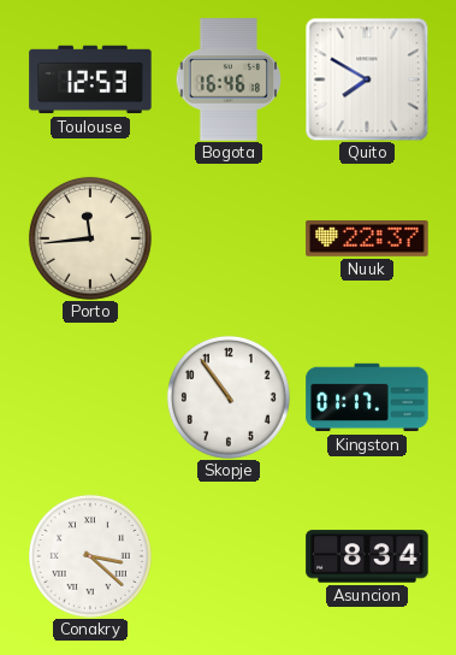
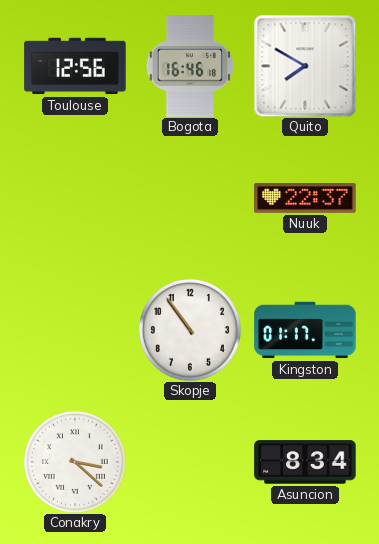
Toulouse: 12:53 -> 12:56 (75, 66)
Porto: 11:44 -> none (90, 238)
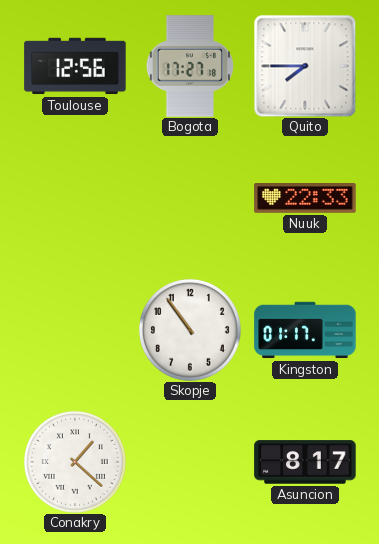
Bogota: 16:46 -> 17:27 (190, 66)
Quito: 7:50 -> 7:45 (305, 66)
Nuuk: 22:37 -> 22:33 (305, 199)
Conakry: 3:22 -> 1:22 (75, 462)
Asuncion: 8:34 -> 8:17 (305, 462)
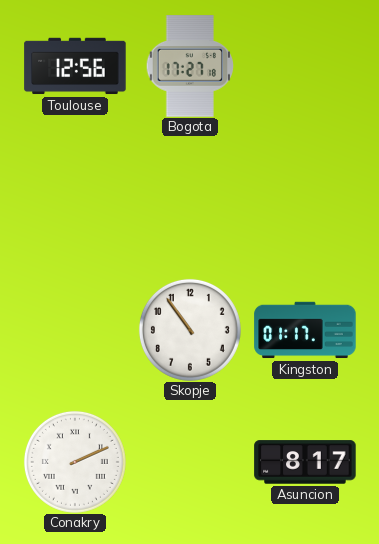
Quito: 7:45 -> none (305, 66)
Nuuk: 22:33 -> none (305, 199)
Conakry: 1:22 -> 2:11 (75, 462)
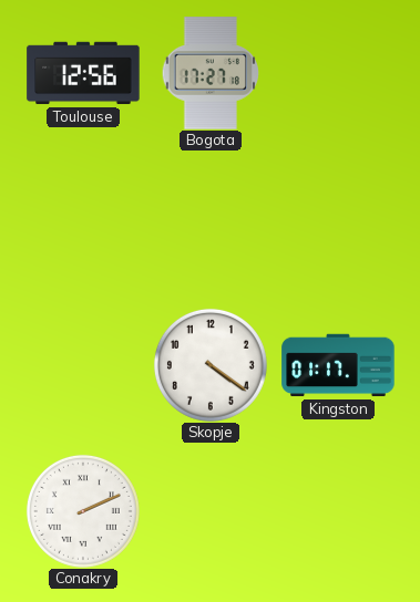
Skopje: 10:54 -> 4:21 (211, 365)
Asuncion: 8:17 -> none (305, 462)
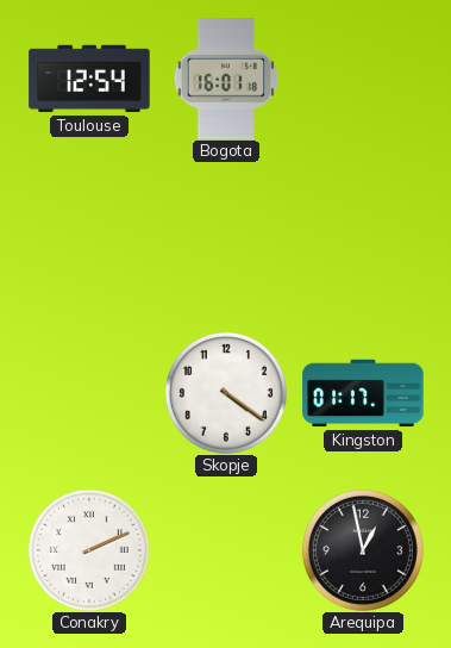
Toulouse: 12:56 -> 12:54 (89, 79)
Bogota: 17:27 -> 16:01 (226, 79)
Arequipa: none -> 12:58 (363, 550)
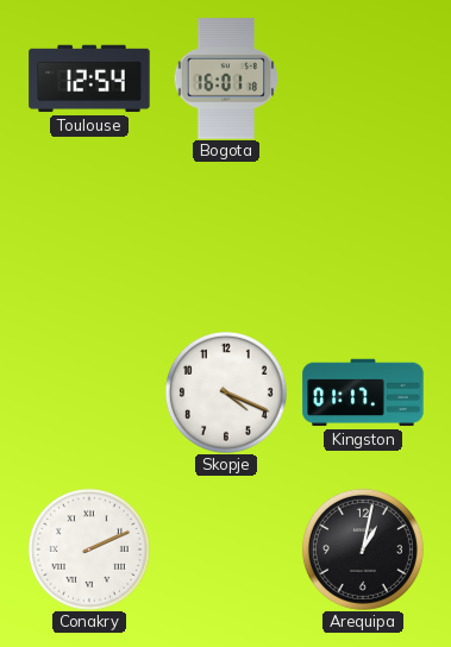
Skopje: 4:21 -> 4:19 (226, 392)
Arequipa: 12:58 -> 1:02 (363, 549)
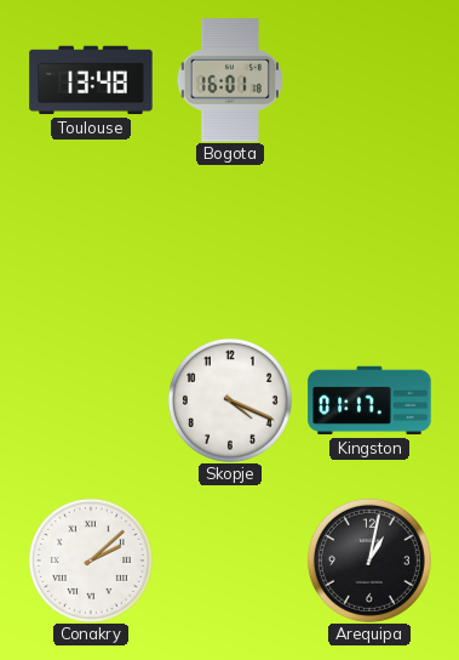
Toulouse: 12:54 -> 13:48 (91, 80)
Conakry: 2:11 -> 2:08 (91, 561)
